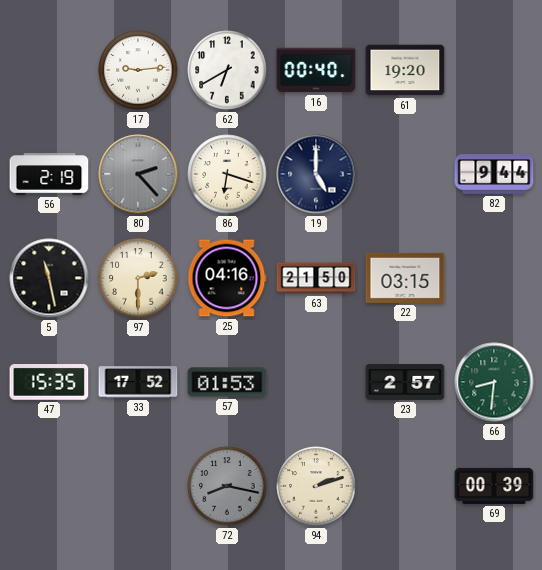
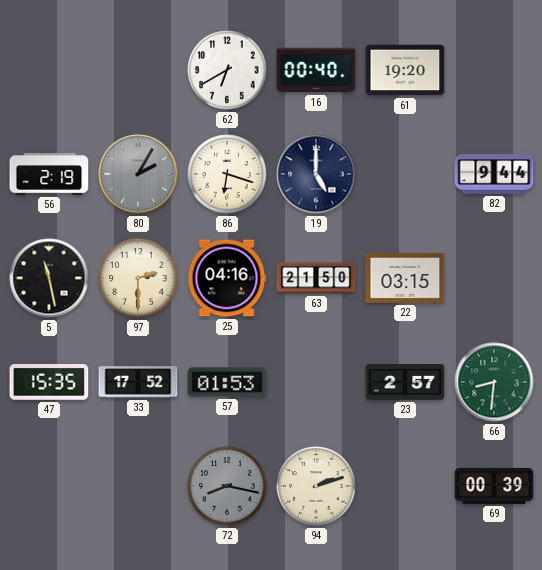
17: 9:14 -> none (138, 70)
80: 2:23 -> 2:05 (138, 174)
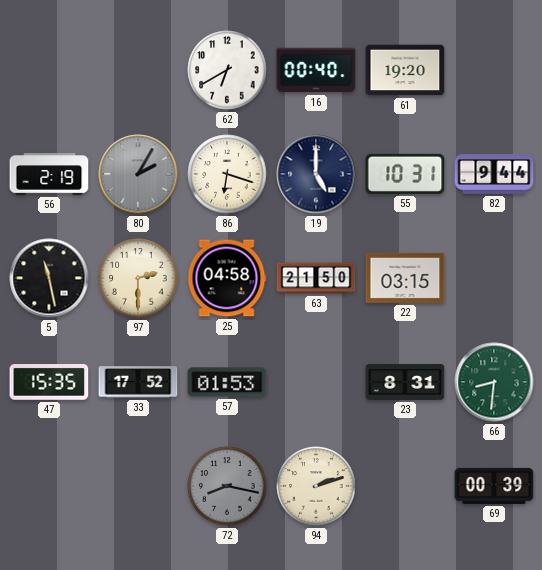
55: none -> 10:31 (405, 174)
25: 04:16 -> 04:58 (227, 278)
23: 2:57 -> 8:31 (405, 382)
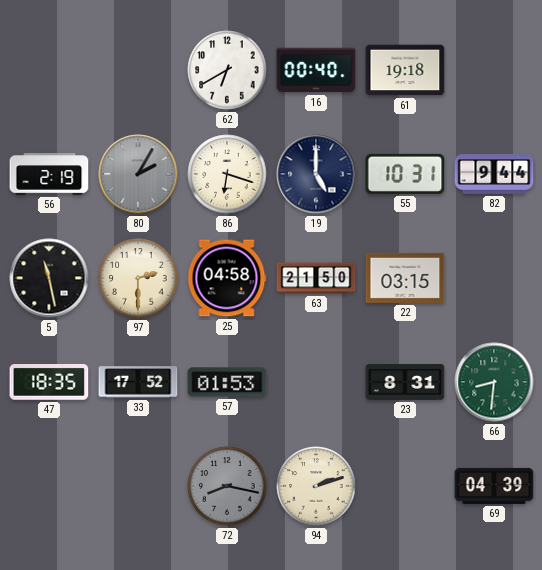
61: 19:20 -> 19:18 (405, 70)
47: 15:35 -> 18:35 (49, 383)
69: 00:39 -> 04:39 (494, 486)
